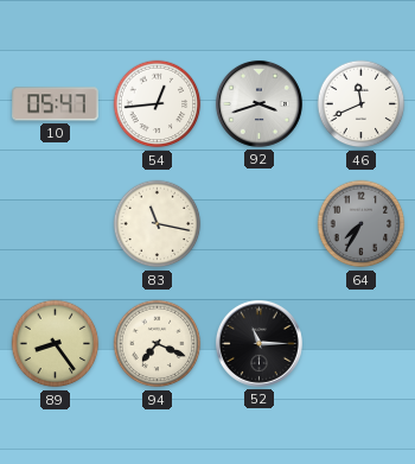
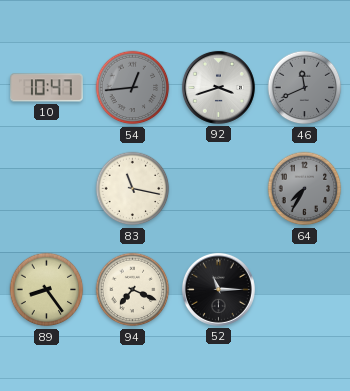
10: 05:47 -> 10:47 (47, 88)
54 dial: white -> grey (133, 88)
46 dial: white -> grey (305, 88)
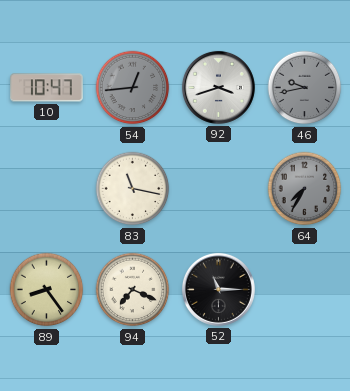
46: 11:41 -> 9:43 (305, 88)
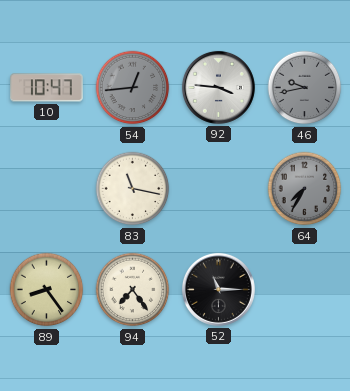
92: 3:42 -> 3:46 (218, 87)
94: 7:19 -> 7:24 (133, 290)
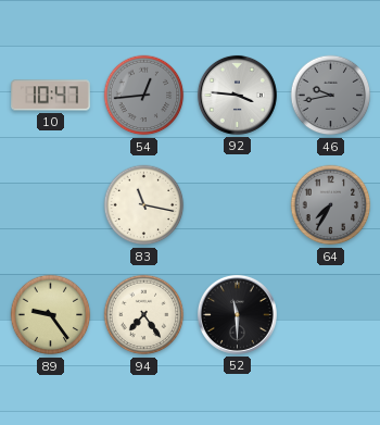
89: 8:24 -> 9:24 (51, 315)
52: 11:15 -> 11:30 (237, 314)
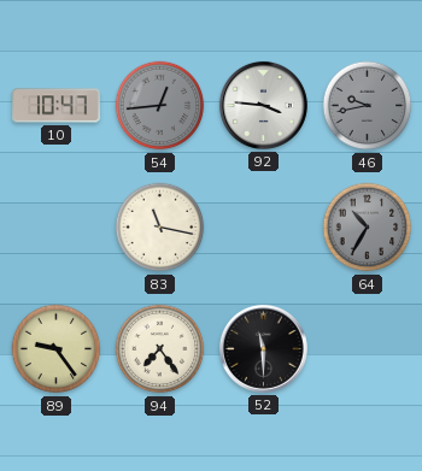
64: 7:35 -> 10:35 (368, 228)
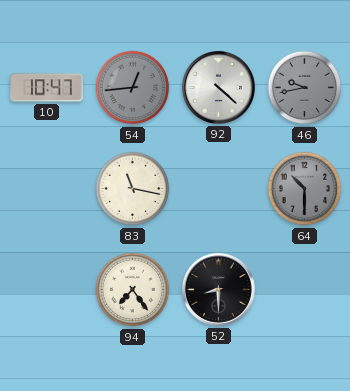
92: 3:46 -> 4:22 (218, 87)
64: 10:35 -> 10:30 (305, 189)
89: 9:24 -> none (57, 349)
52: 11:30 -> 8:30 (218, 289)
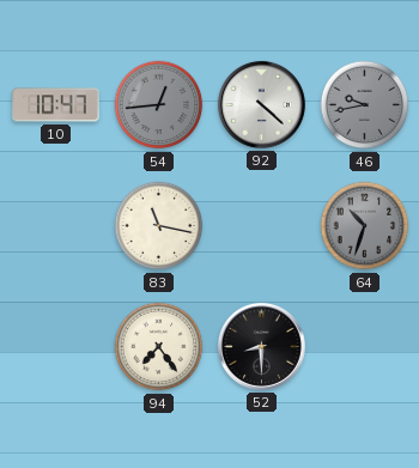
64: 10:30 -> 10:33 (365, 226)
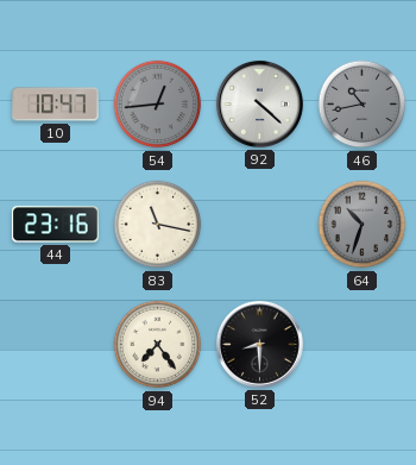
46: 9:43 -> 10:43 (363, 105)
44: none -> 23:16 (56, 225)
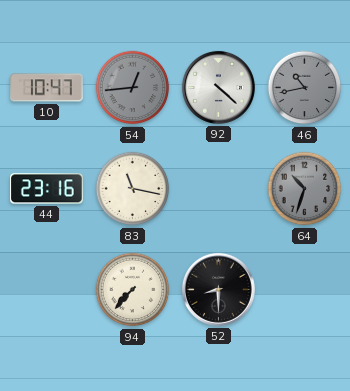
94: 7:24 -> 7:37 (133, 290)
